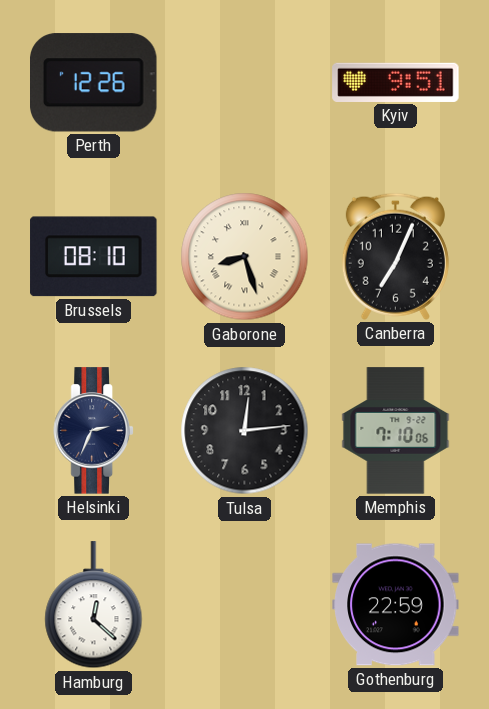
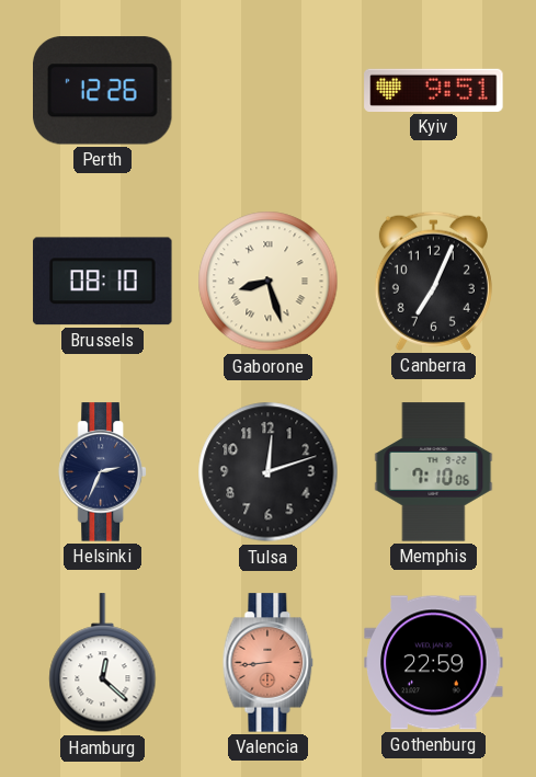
Tulsa: 12:14 -> 12:12 (269, 472)
Valencia: none -> 8:44 (269, 663)
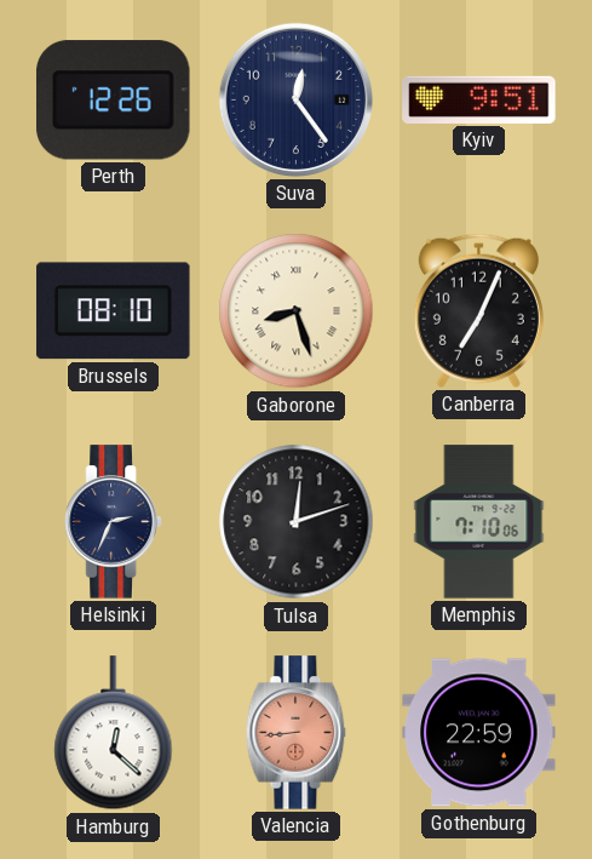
Suva: none -> 12:24 (295, 99)
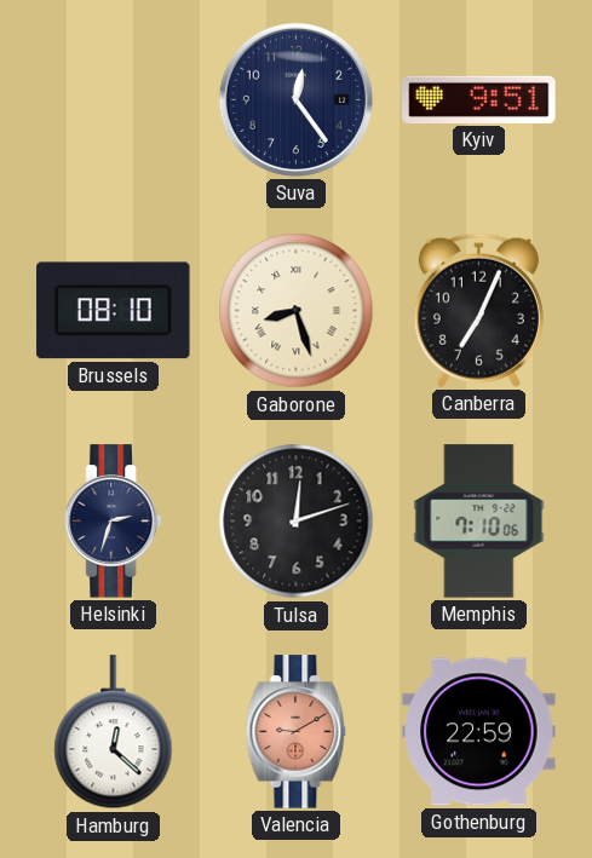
Perth: 12:26 -> none (114, 101)
Helsinki: 2:34 -> 2:33 (114, 522)
Valencia: 8:44 -> 9:10 (297, 732)
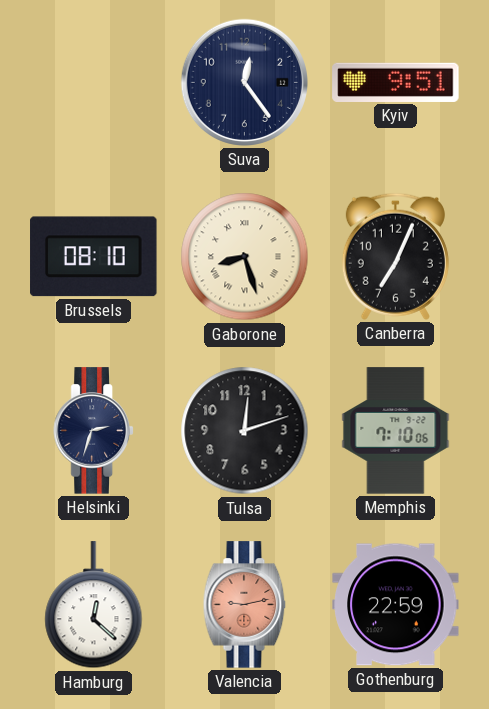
Valencia: 9:10 -> 9:13 (245, 605)
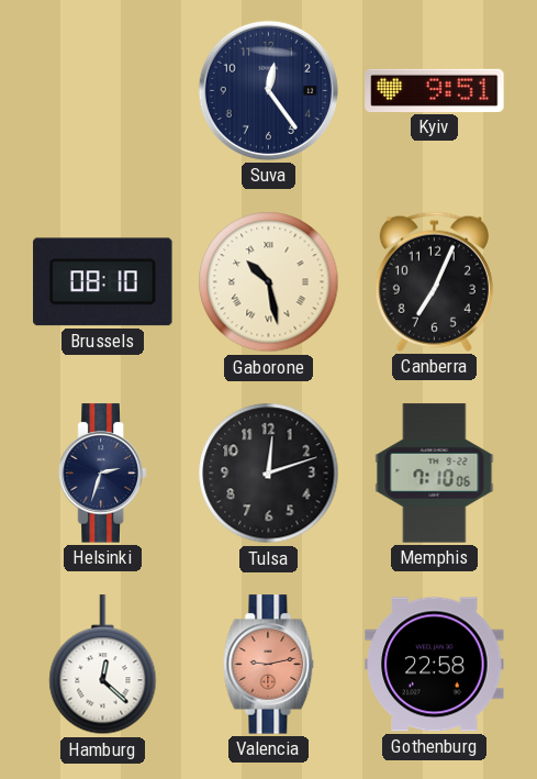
Gaborone: 8:27 -> 10:28 (269, 282)
Gothenburg: 22:59 -> 22:58 (435, 665)
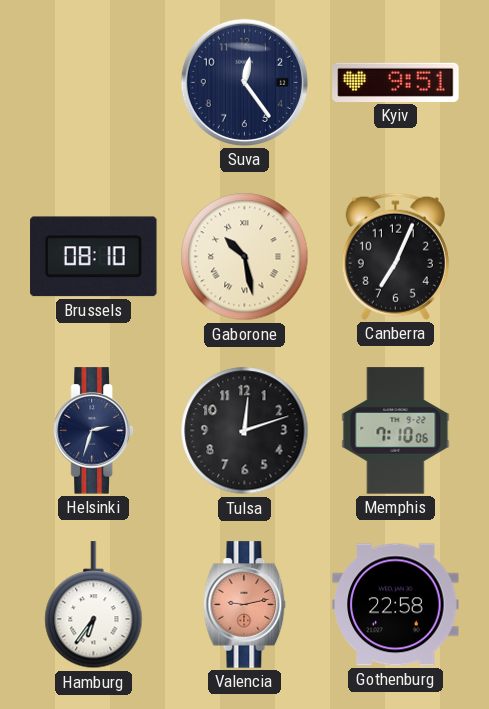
Hamburg: 12:22 -> 6:36 (94, 605)
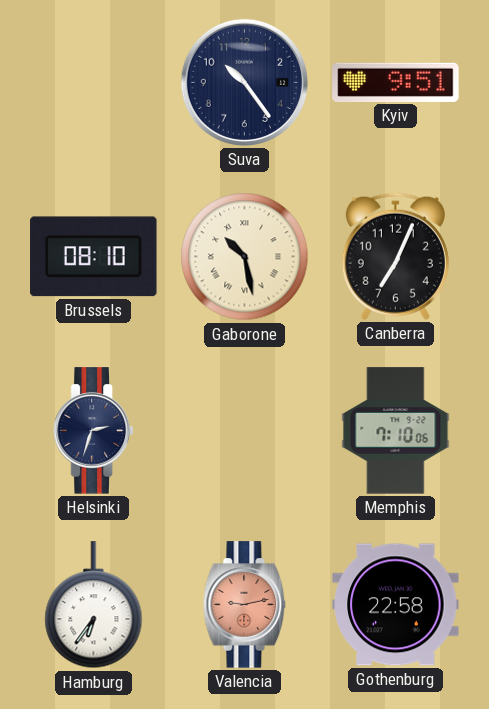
Suva: 12:24 -> 10:24 (244, 82)
Tulsa: 12:12 -> none (245, 431)
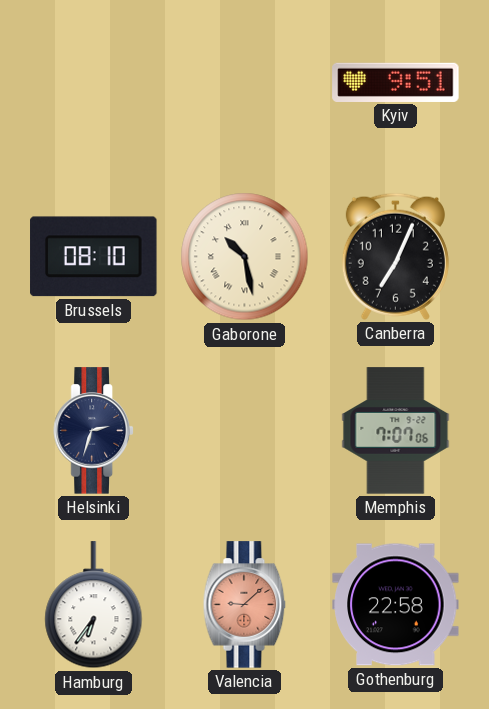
Suva: 10:24 -> none (244, 82)
Memphis: 7:10 -> 7:07 (396, 431)
Valencia: 9:13 -> 9:08 (245, 605)
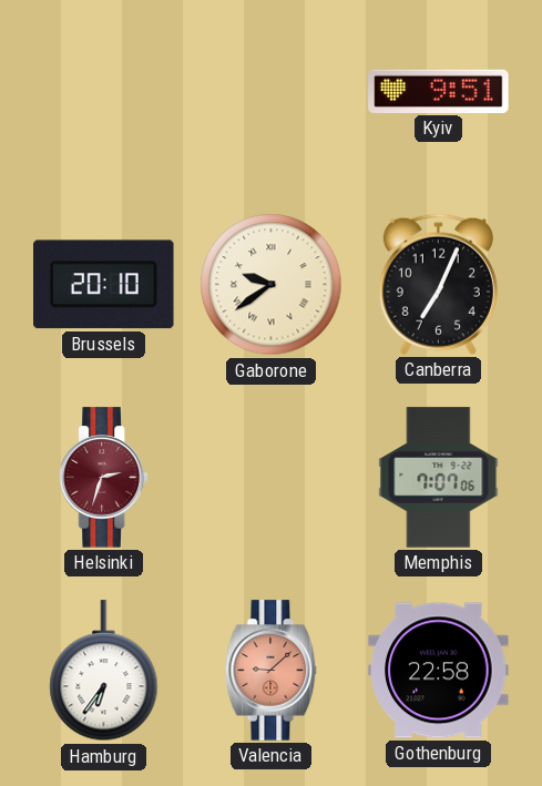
Brussels: 08:10 -> 20:10 (104, 285)
Gaborone: 10:28 -> 9:39 (272, 285)
Helsinki dial: navy -> burgundy (104, 478)
